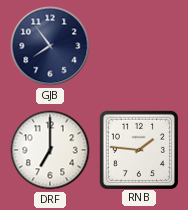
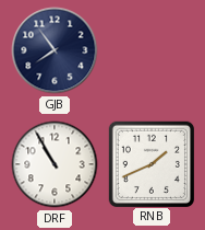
DRF: 7:00 -> 10:55 (55, 164)
RNB: 1:46 -> 1:41 (150, 163)
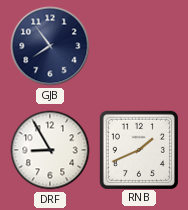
DRF: 10:55 -> 8:55 (50, 150)
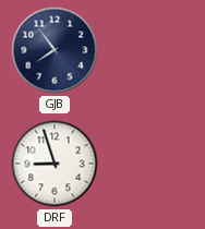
DRF: 8:55 -> 8:57 (55, 164)
RNB: 1:41 -> none (138, 149)
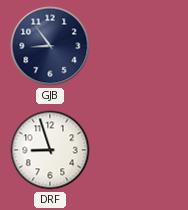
GJB: 7:54 -> 8:54 (50, 46)
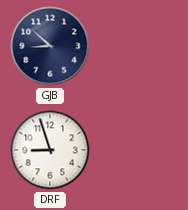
GJB: 8:54 -> 8:52 (50, 46)
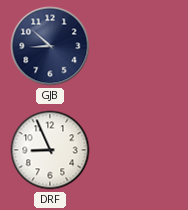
DRF: 8:57 -> 8:56 (50, 150)
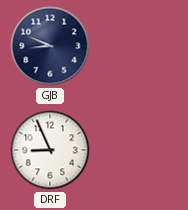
GJB: 8:52 -> 8:49 (50, 46)
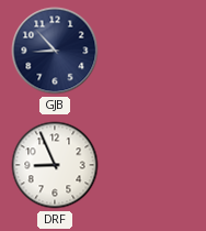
GJB: 8:49 -> 8:53 (55, 51)
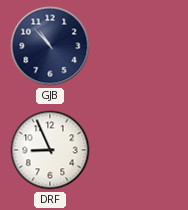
GJB: 8:53 -> 10:53 (50, 46)
